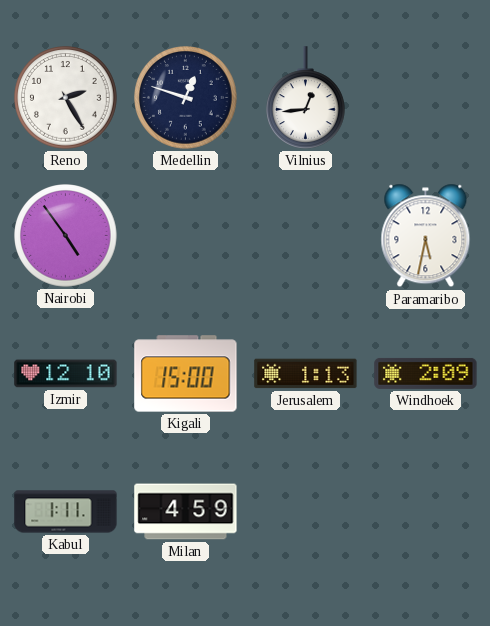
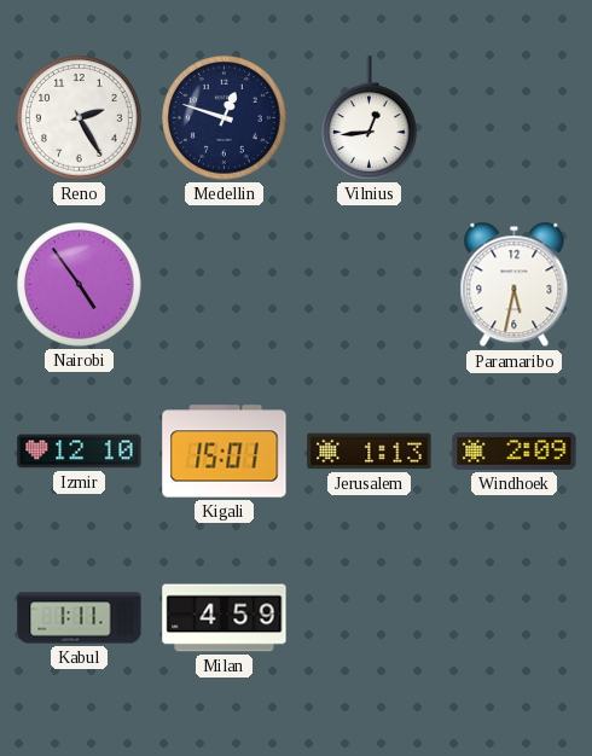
Kigali: 15:00 -> 15:01 (225, 452)
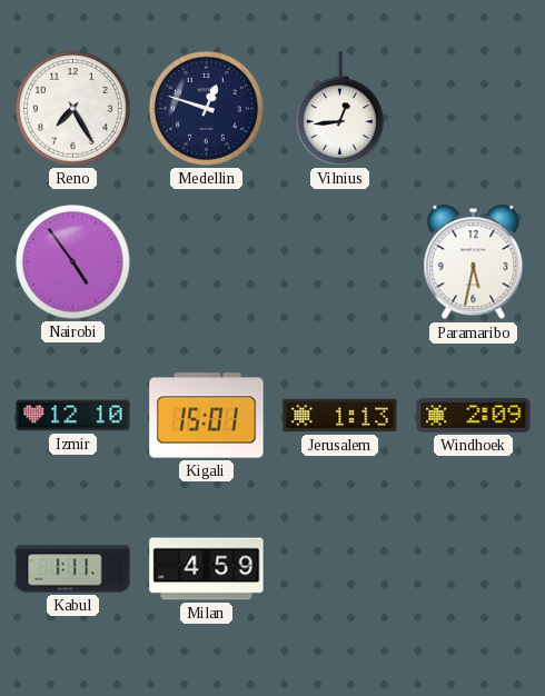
Reno: 2:25 -> 7:25 (73, 109)
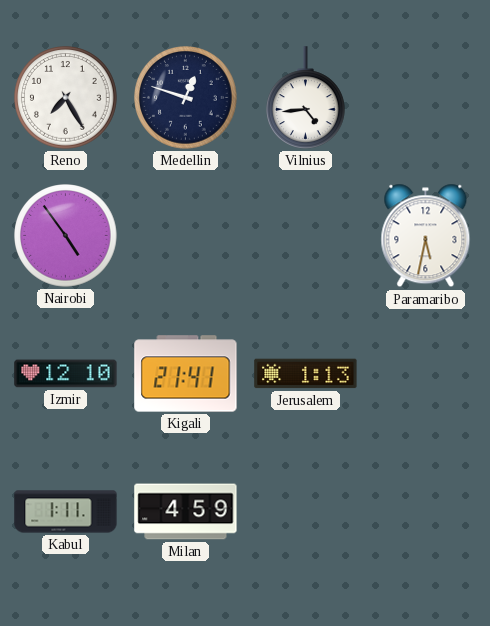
Vilnius: 12:44 -> 4:44 (306, 98)
Kigali: 15:01 -> 21:41 (186, 374)
Windhoek: 2:09 -> none (474, 415)
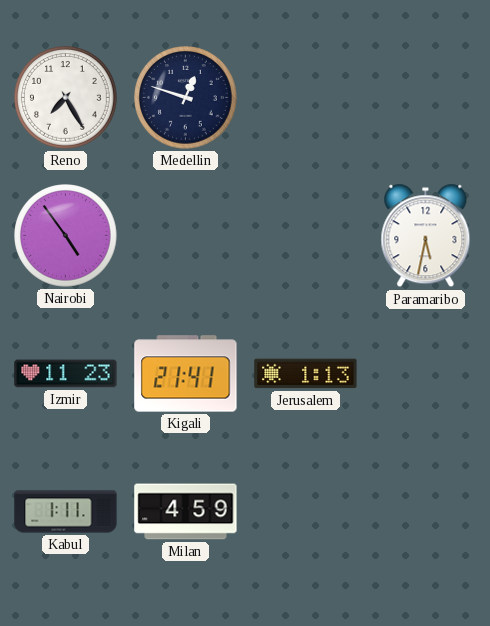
Vilnius: 4:44 -> none (306, 98)
Izmir: 12:10 -> 11:23 (66, 374)
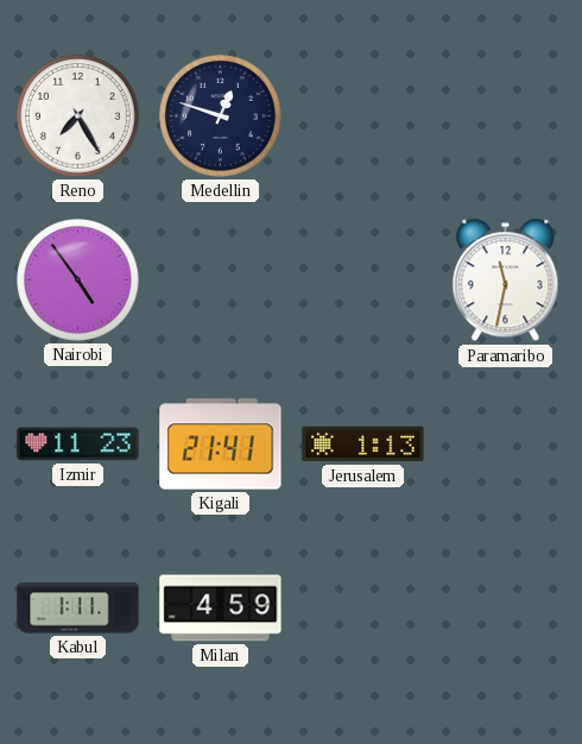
Paramaribo: 5:32 -> 11:32 (506, 280)
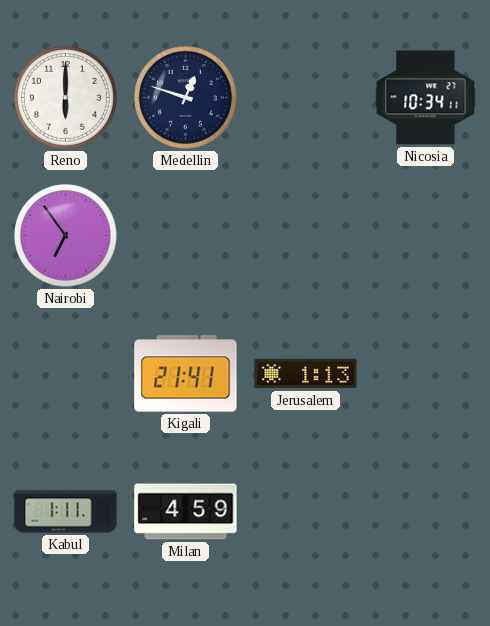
Reno: 7:25 -> 6:00 (66, 98)
Nicosia: none -> 10:34 (426, 98)
Nairobi: 4:54 -> 6:54 (66, 236)
Paramaribo: 11:32 -> none (506, 280)
Izmir: 11:23 -> none (78, 444)
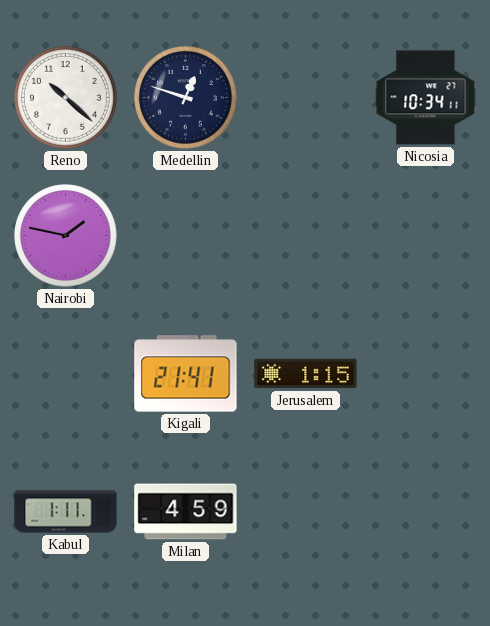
Reno: 6:00 -> 10:22 (66, 98)
Nairobi: 6:54 -> 1:47 (66, 236)
Jerusalem: 1:13 -> 1:15 (306, 374)
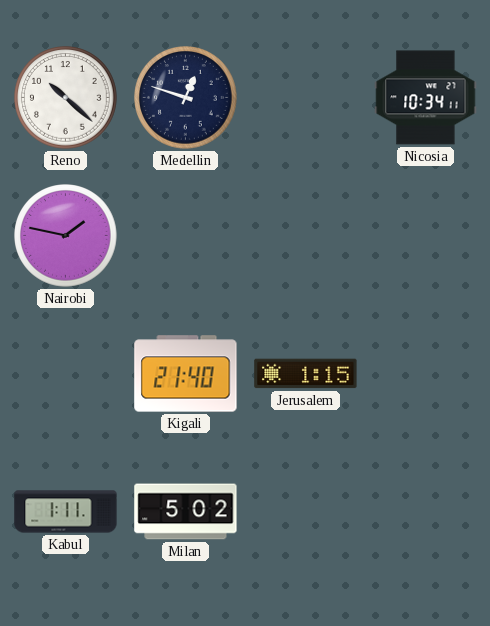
Kigali: 21:41 -> 21:40 (186, 374)
Milan: 4:59 -> 5:02 (186, 512)
